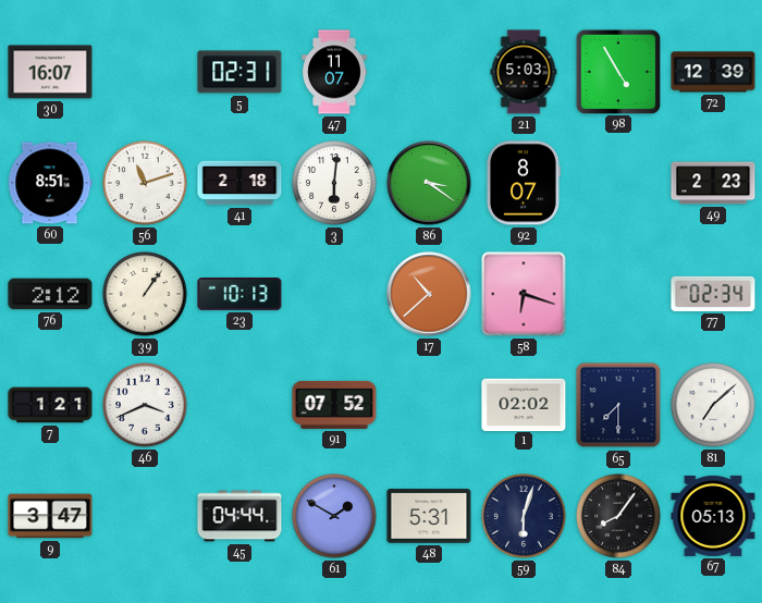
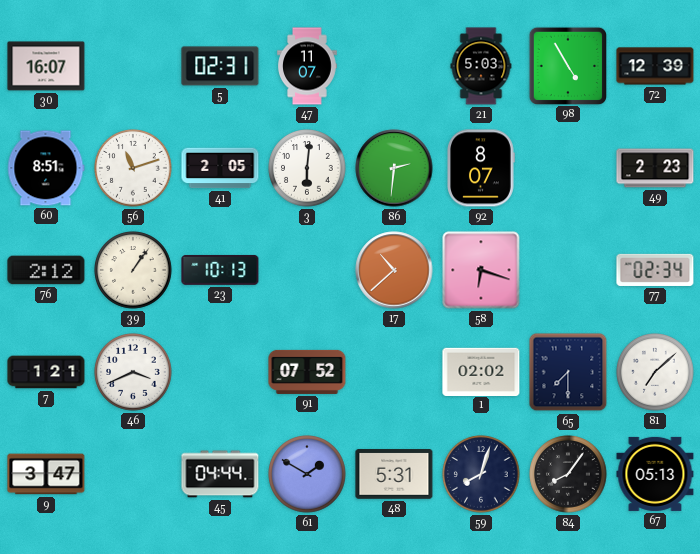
41: 2:18 -> 2:05 (220, 168)
86: 3:21 -> 2:31 (394, 168)
59: 6:03 -> 8:03 (481, 474)
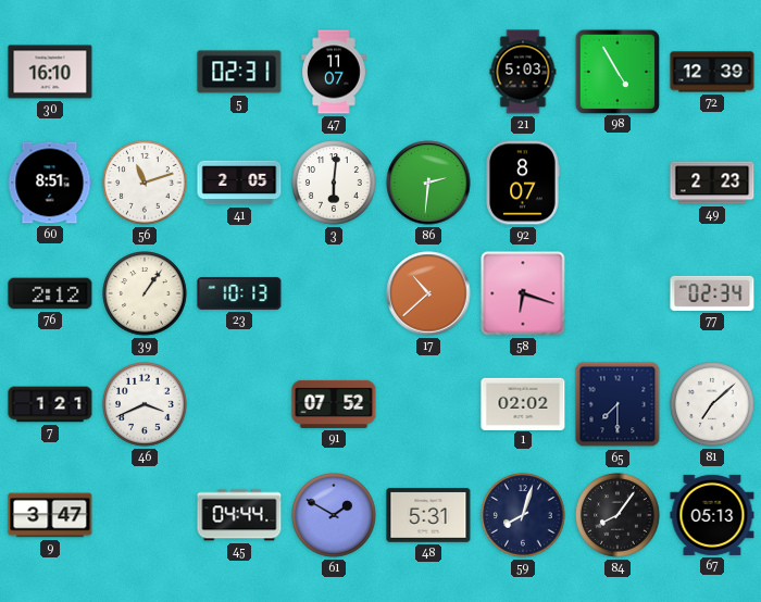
30: 16:07 -> 16:10 (50, 72)
